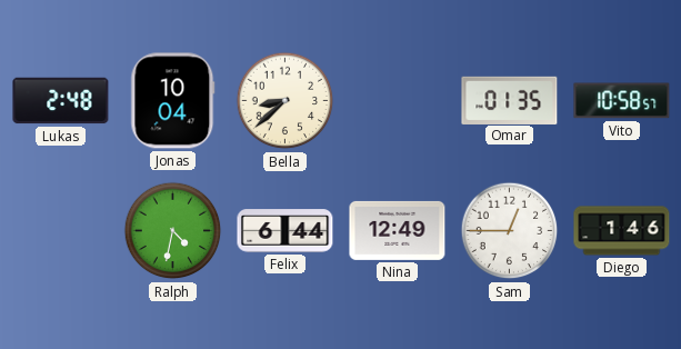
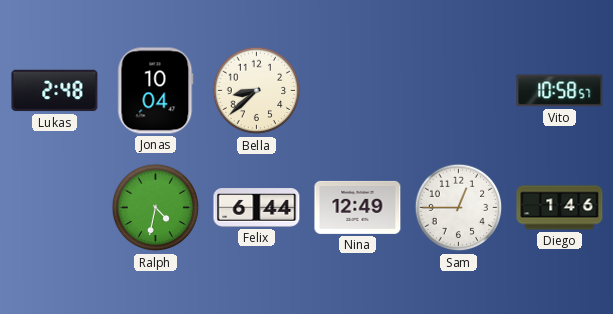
Omar: 01:35 -> none (510, 100)
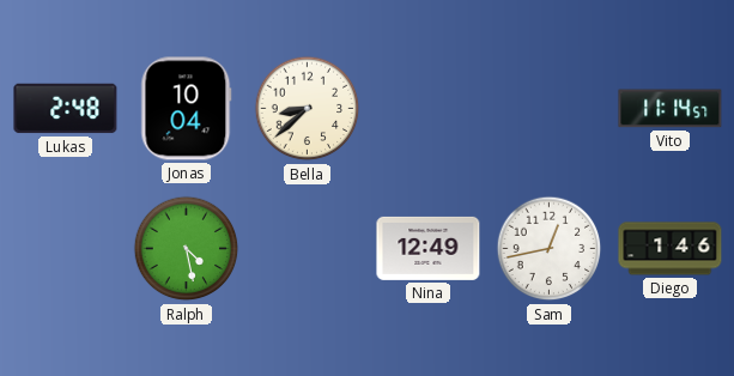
Vito: 10:58 -> 11:14 (671, 109)
Ralph: 4:32 -> 4:28 (187, 249)
Felix: 6:44 -> none (257, 208)
Sam: 12:45 -> 12:43 (550, 249)
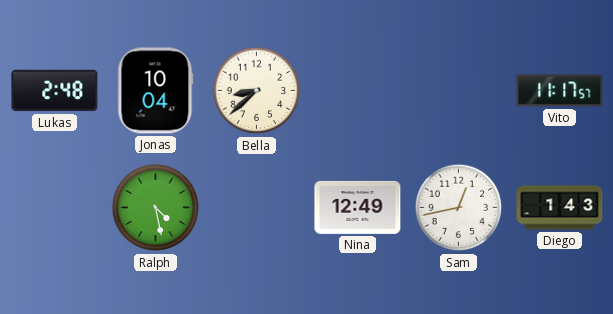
Vito: 11:14 -> 11:17 (560, 91)
Diego: 1:46 -> 1:43 (560, 208)
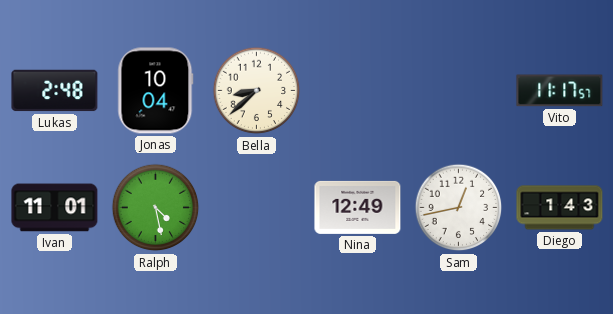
Ivan: none -> 11:01 (55, 208)
